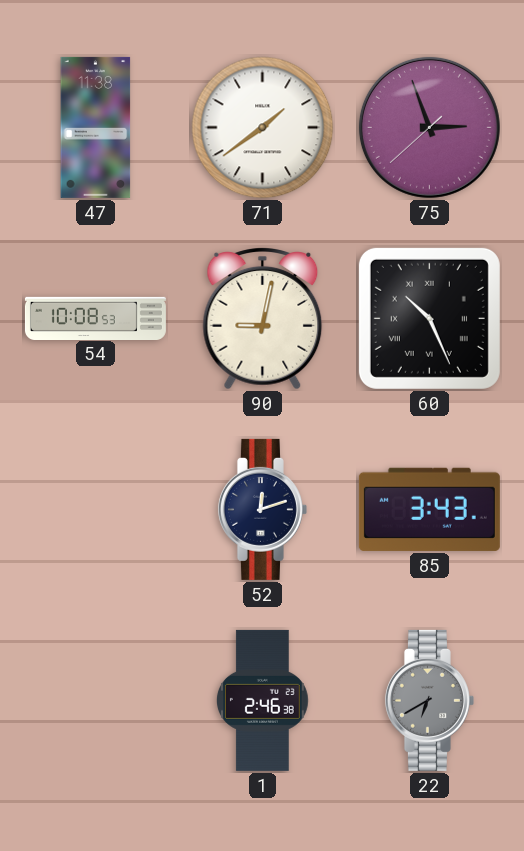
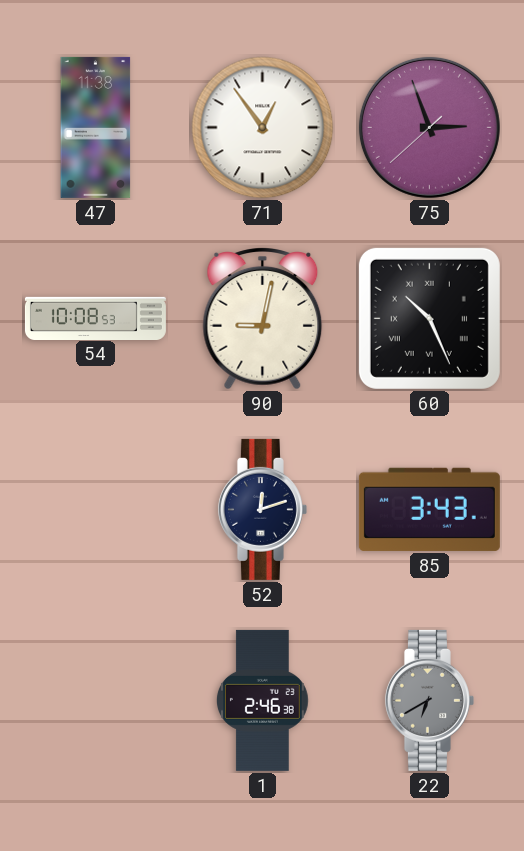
71: 1:39 -> 12:54 (263, 128)
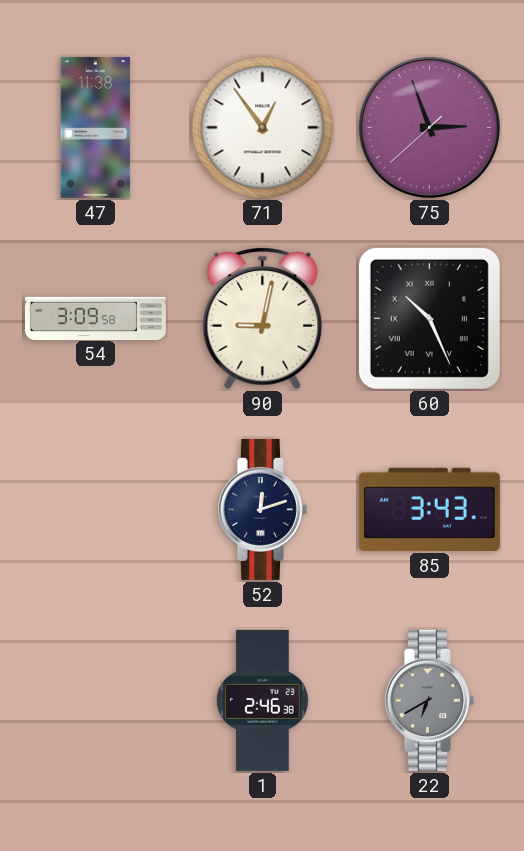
54: 10:08 -> 3:09 (95, 318)
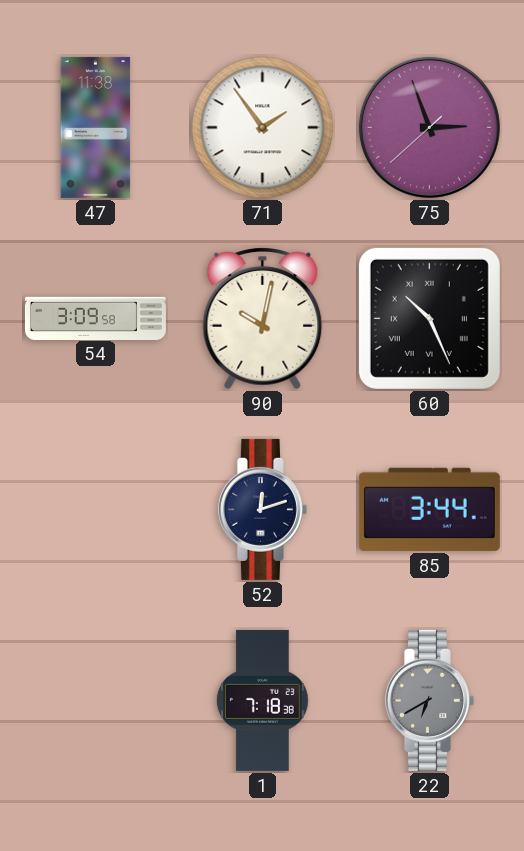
71: 12:54 -> 1:54 (263, 128)
90: 9:02 -> 10:02 (263, 319)
85: 3:43 -> 3:44 (429, 509)
1: 2:46 -> 7:18 (262, 700)
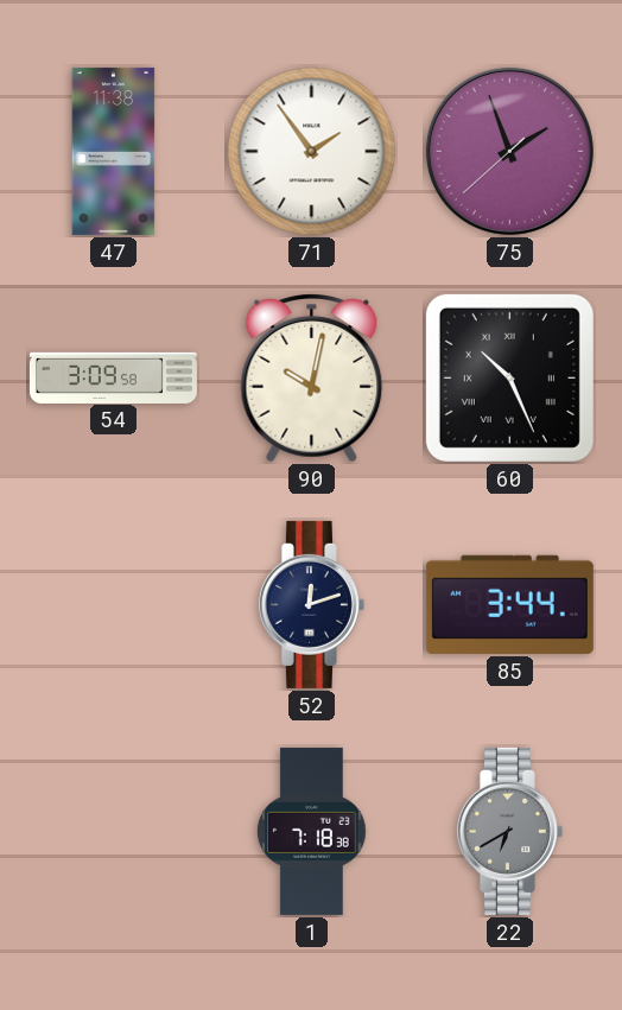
75: 2:56 -> 1:56 (509, 151)
